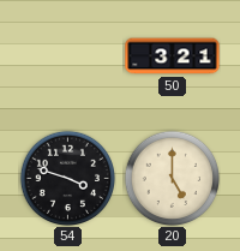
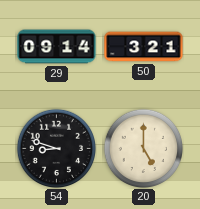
29: none -> 09:14 (57, 47)
54: 3:48 -> 8:48 (56, 148)
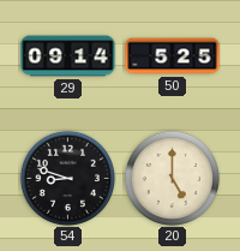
50: 3:21 -> 5:25 (173, 56)
